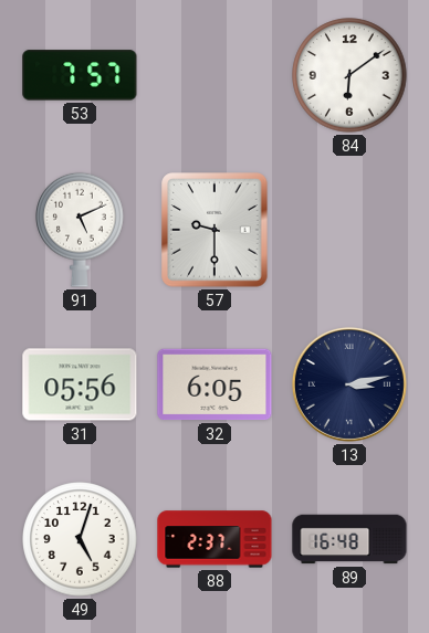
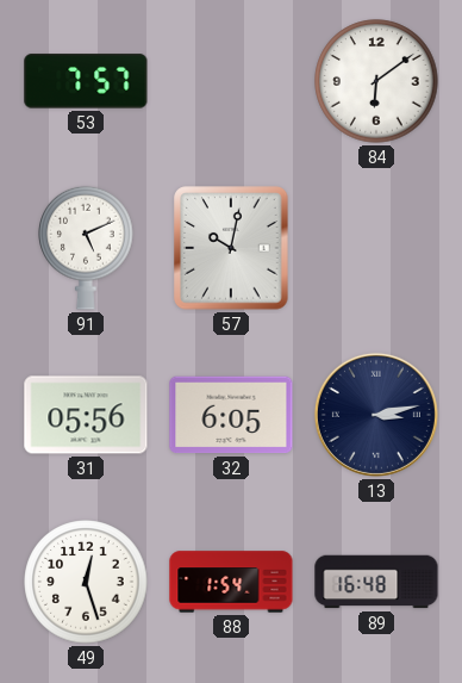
57: 9:30 -> 10:02 (231, 248)
49: 5:03 -> 12:27 (86, 582)
88: 2:37 -> 1:54 (231, 582)
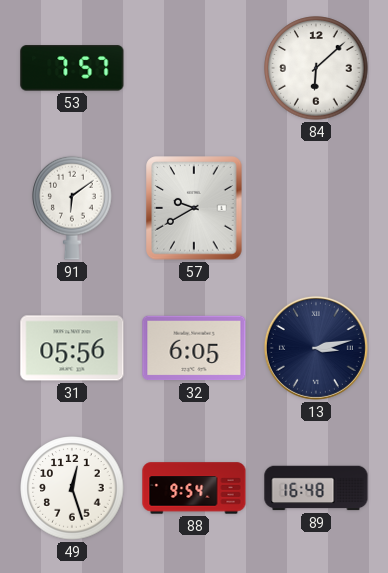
84: 6:09 -> 6:08 (316, 68)
91: 5:11 -> 6:09 (72, 208)
57: 10:02 -> 9:40 (194, 208)
88: 1:54 -> 9:54 (194, 488)
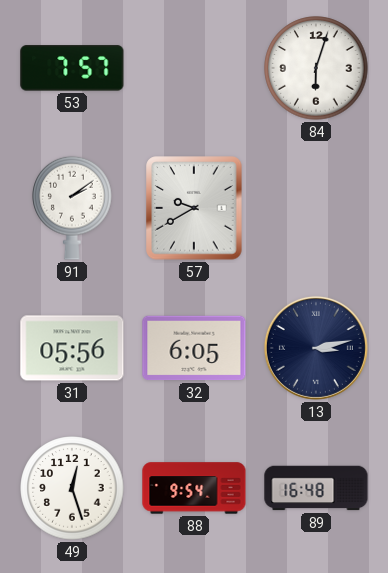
84: 6:08 -> 6:03 (316, 68)
91: 6:09 -> 2:09 (72, 208)
